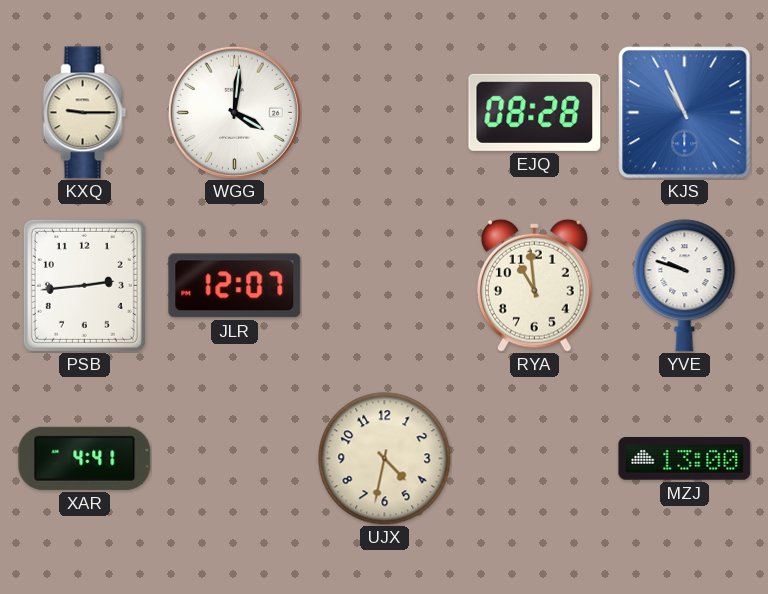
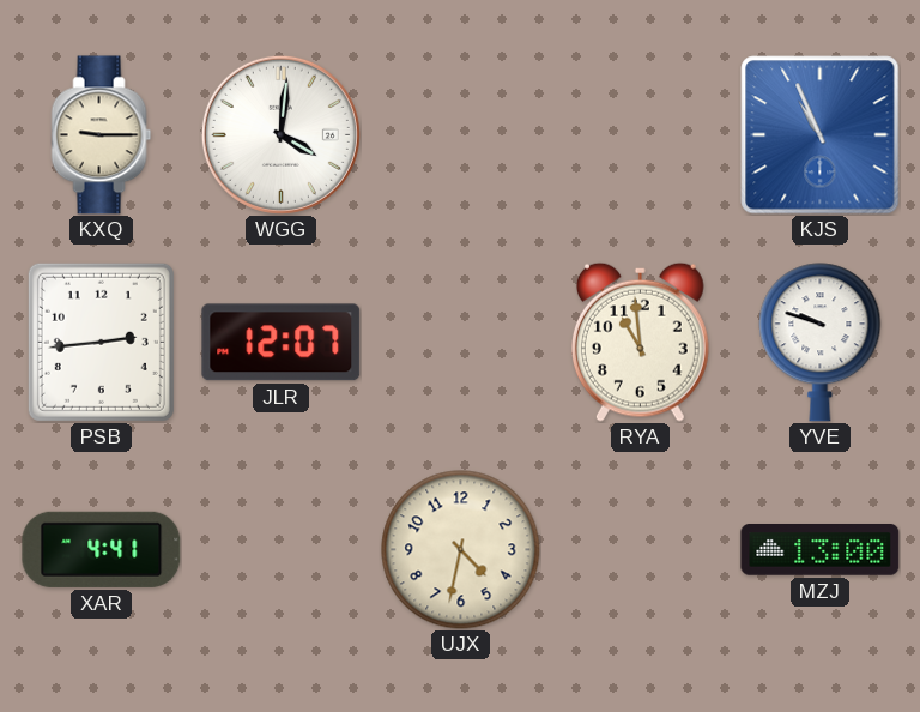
EJQ: 08:28 -> none (535, 112)
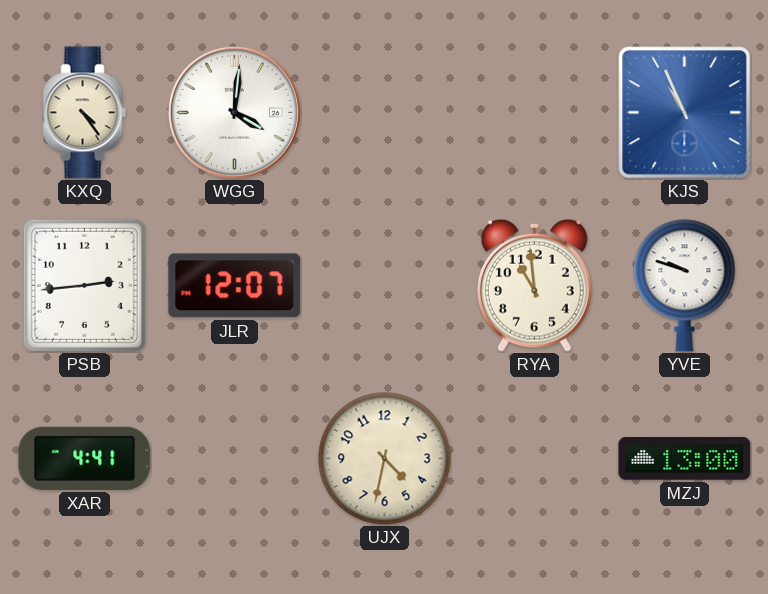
KXQ: 9:15 -> 4:24 (85, 113)
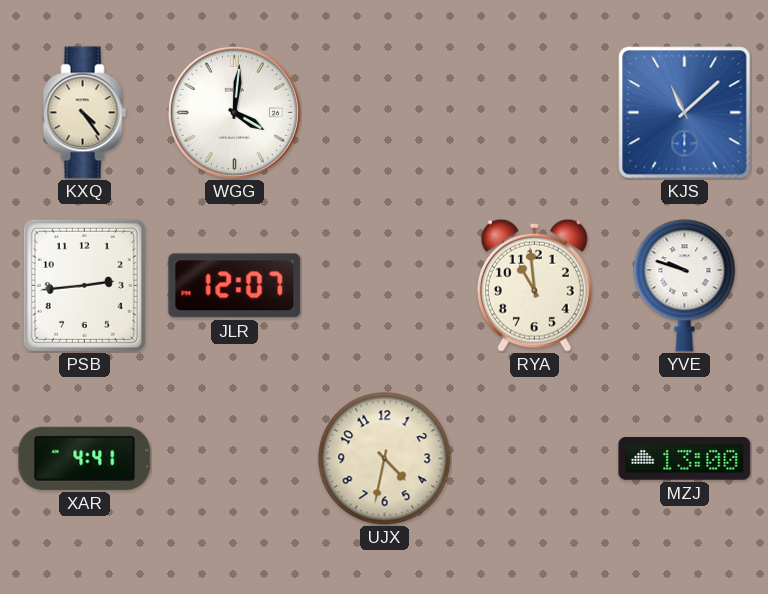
KJS: 10:56 -> 11:08 (685, 113)
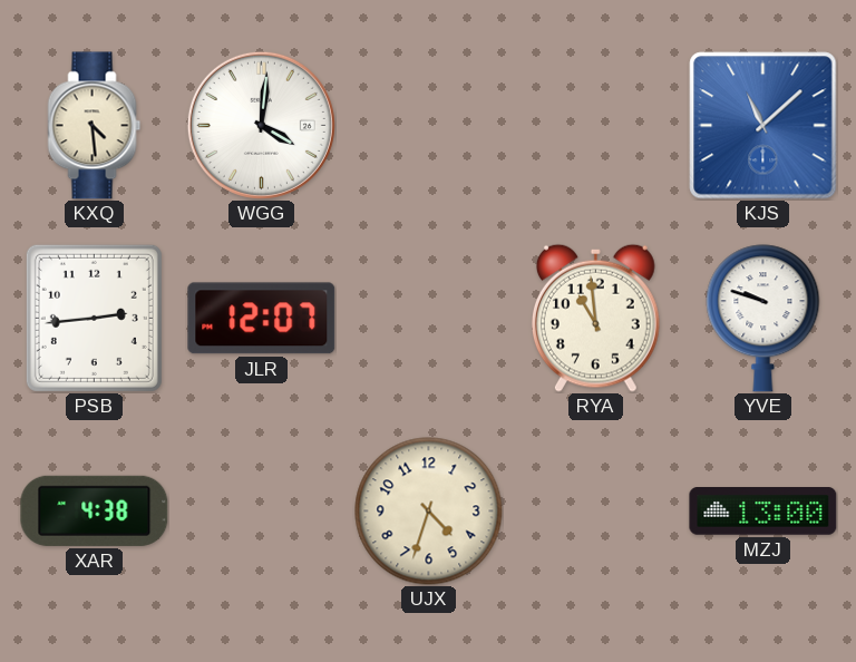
KXQ: 4:24 -> 4:29 (95, 126)
XAR: 4:41 -> 4:38 (95, 510)
UJX: 4:32 -> 4:33 (429, 512)
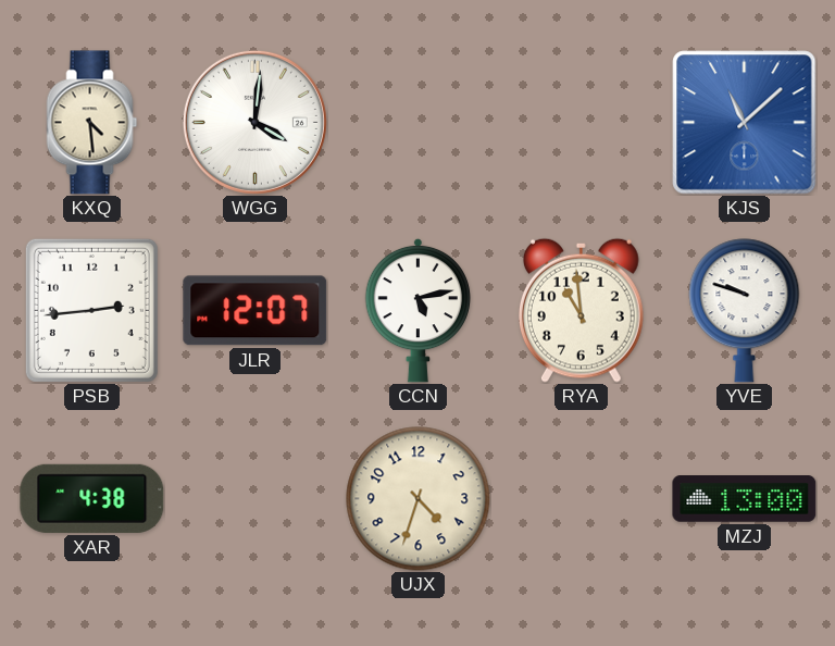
CCN: none -> 5:13 (419, 310)
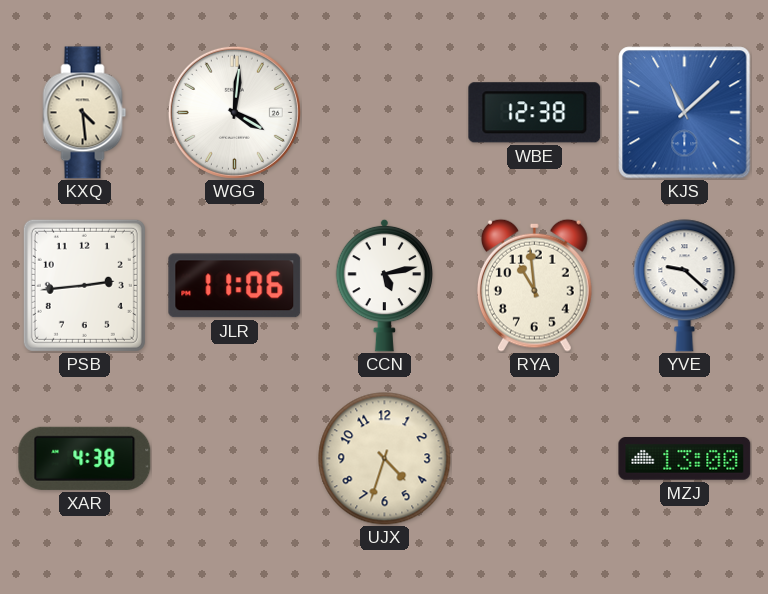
WBE: none -> 12:38 (535, 113)
JLR: 12:07 -> 11:06 (235, 286)
YVE: 9:48 -> 9:22 (685, 286)
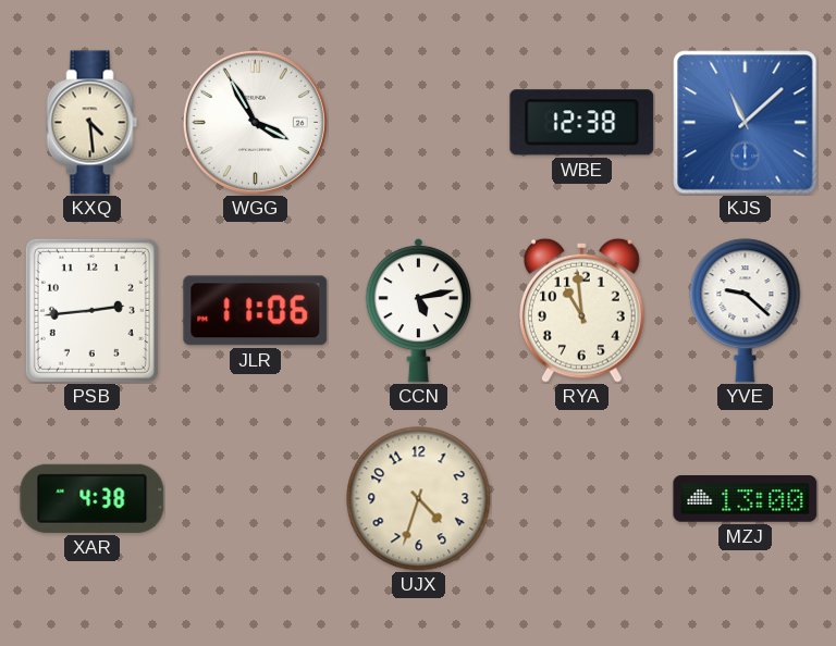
WGG: 4:01 -> 3:55 (255, 122)
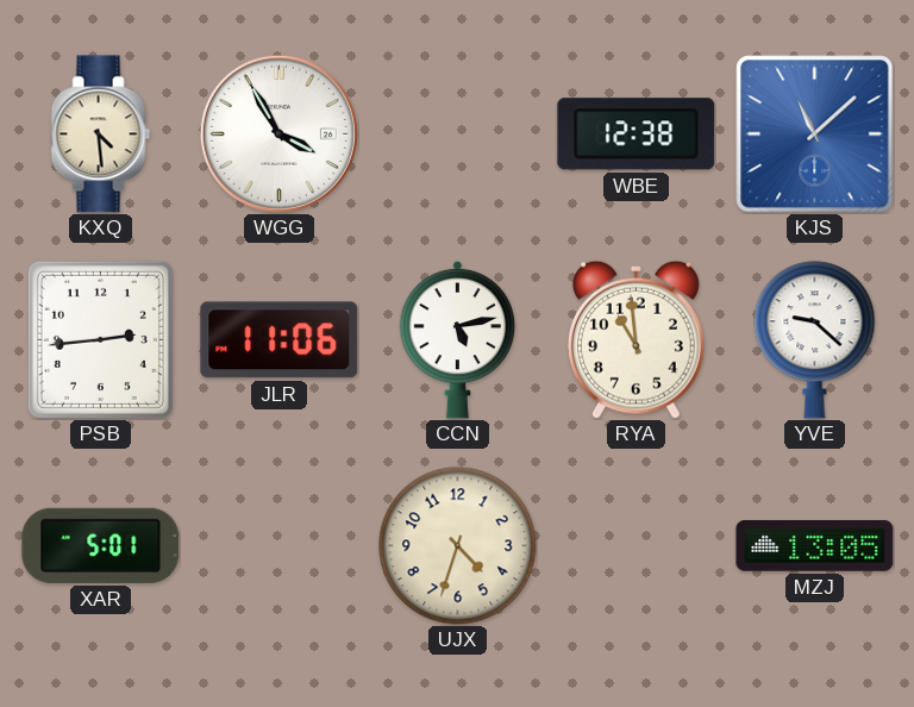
XAR: 4:38 -> 5:01 (101, 545)
MZJ: 13:00 -> 13:05 (815, 546)
